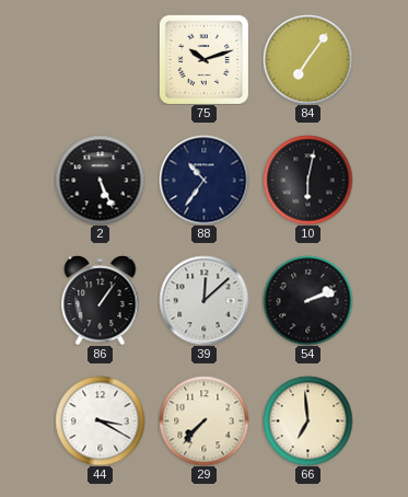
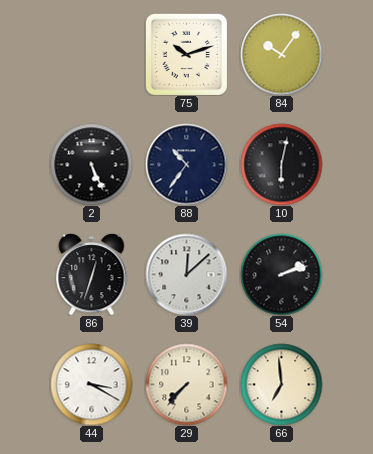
84: 7:06 -> 10:06 (281, 54)
86: 1:06 -> 12:33 (92, 274)
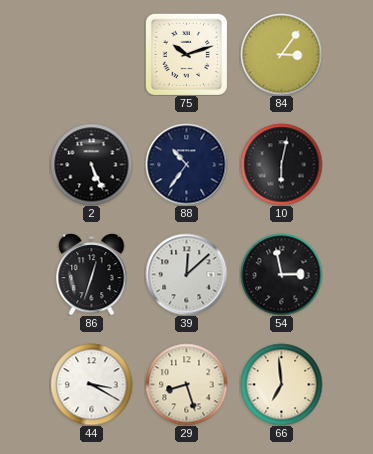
84: 10:06 -> 3:06 (281, 54)
54: 2:12 -> 2:58 (281, 274)
29: 7:37 -> 8:27 (186, 384)
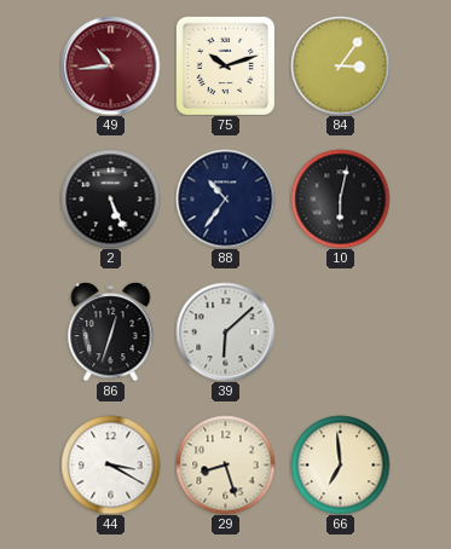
49: none -> 10:44 (110, 65)
39: 12:08 -> 6:08 (225, 331)
54: 2:58 -> none (281, 274)
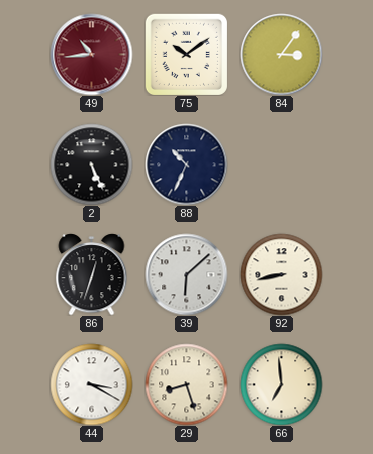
75: 10:12 -> 10:09 (186, 54)
88: 10:36 -> 10:34 (186, 164)
10: 6:02 -> none (340, 198)
92: none -> 8:43 (281, 274)
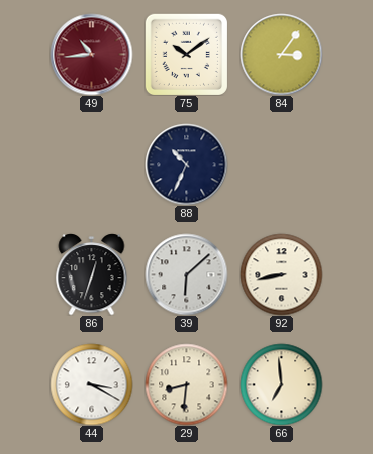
2: 5:26 -> none (91, 164)
29: 8:27 -> 8:31 (186, 384)
